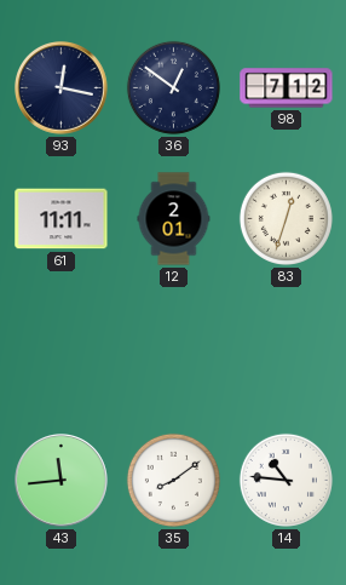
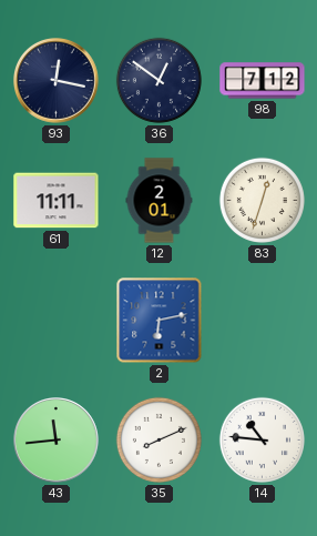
2: none -> 6:13 (160, 321)
35: 8:09 -> 8:11 (158, 439)
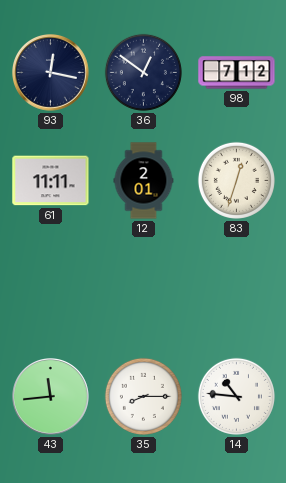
2: 6:13 -> none (160, 321)
35: 8:11 -> 8:15 (143, 396)
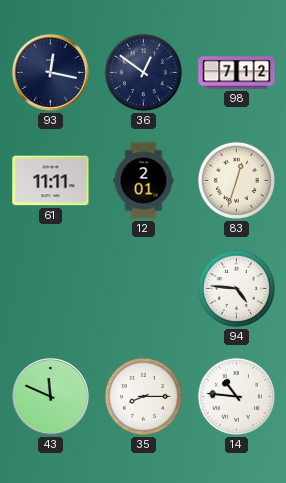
94: none -> 4:46 (236, 288)
43: 11:44 -> 11:49 (51, 397)
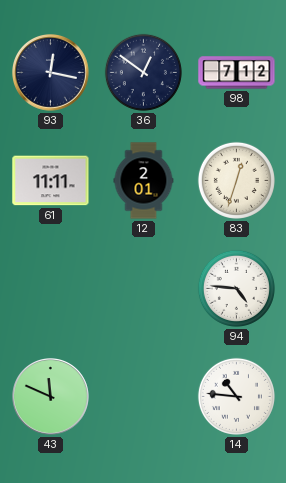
35: 8:15 -> none (143, 396)
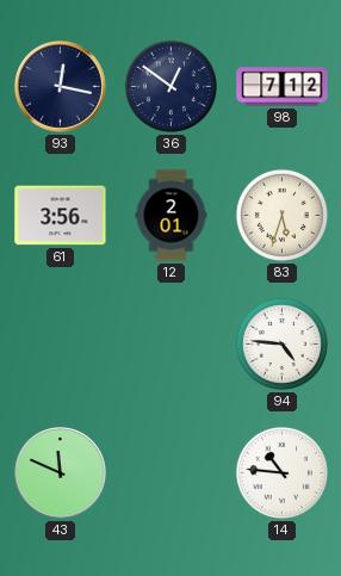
61: 11:11 -> 3:56 (61, 216)
83: 12:33 -> 5:33 (281, 215)
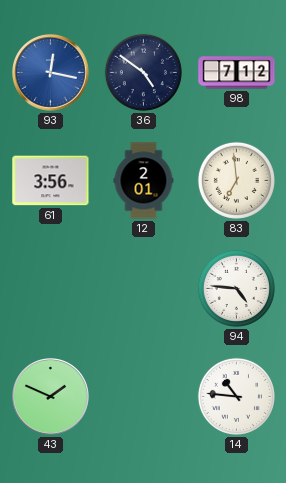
93 dial: navy -> blue (51, 73)
36: 12:51 -> 4:51 (143, 72)
83: 5:33 -> 6:59 (236, 180)
43: 11:49 -> 1:49 (51, 397)
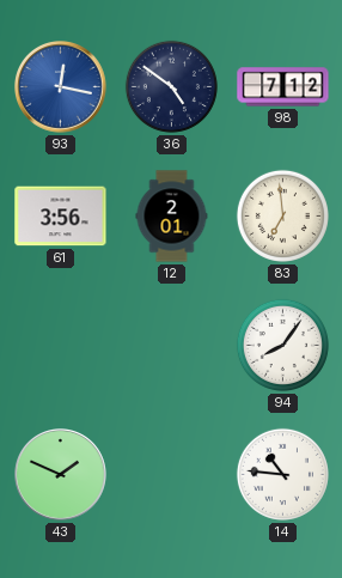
94: 4:46 -> 8:06 (282, 345)
